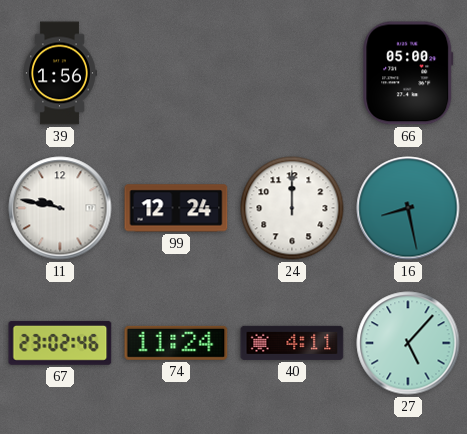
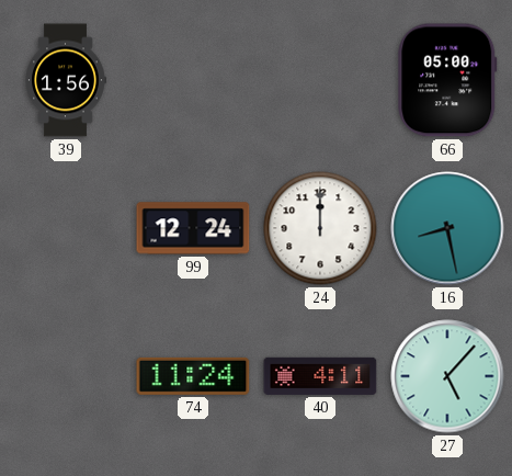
11: 9:47 -> none (60, 208)
67: 23:02 -> none (60, 343)
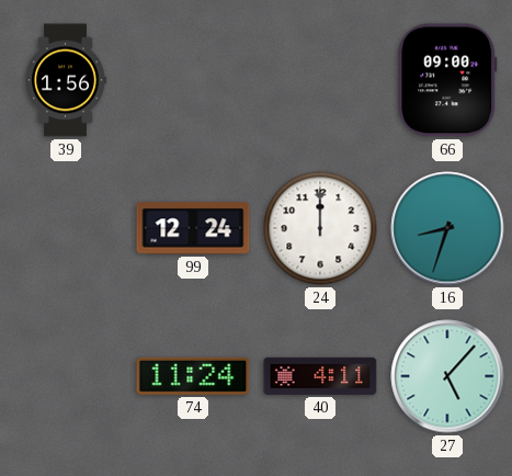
66: 05:00 -> 09:00 (447, 80)
16: 8:28 -> 8:33 (447, 228)
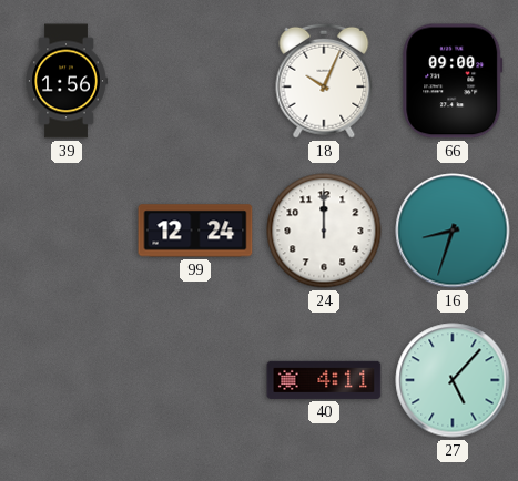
18: none -> 10:04 (324, 81)
74: 11:24 -> none (193, 376)
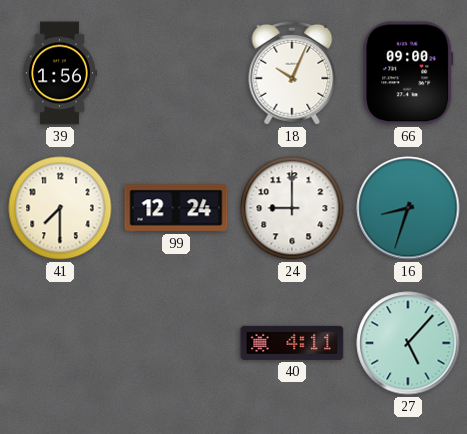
41: none -> 7:30 (60, 208)
24: 12:00 -> 9:00 (292, 208)
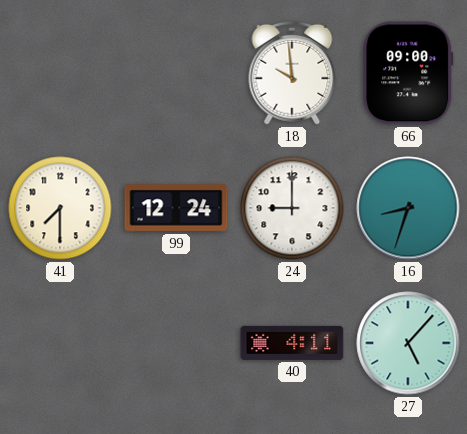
39: 1:56 -> none (60, 73)
18: 10:04 -> 9:59 (292, 73)
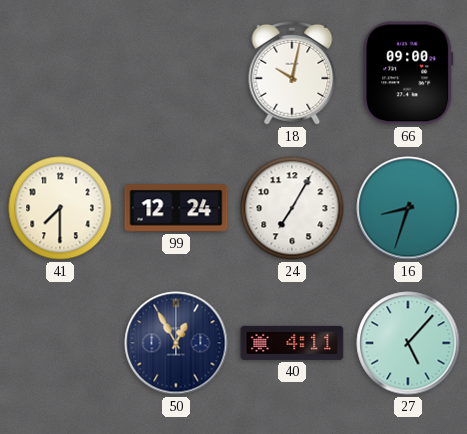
18: 9:59 -> 10:02 (292, 73)
24: 9:00 -> 7:05 (292, 208)
50: none -> 12:55 (176, 343)
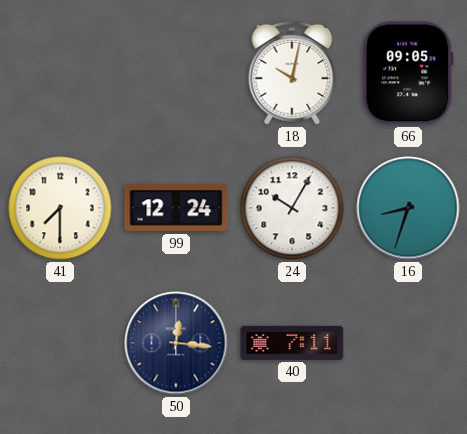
66: 09:00 -> 09:05 (408, 73)
24: 7:05 -> 10:05 (292, 208)
50: 12:55 -> 12:16 (176, 343)
40: 4:11 -> 7:11 (292, 343)
27: 5:07 -> none (408, 343)
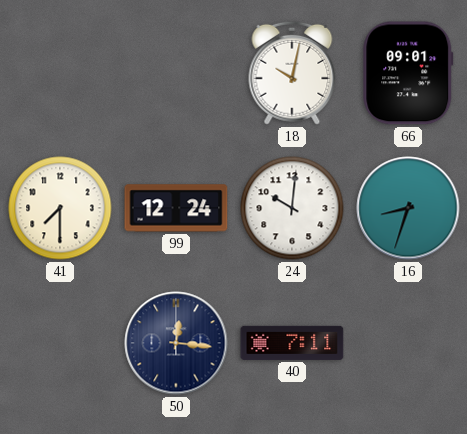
66: 09:05 -> 09:01 (408, 73)
24: 10:05 -> 10:01 (292, 208)
